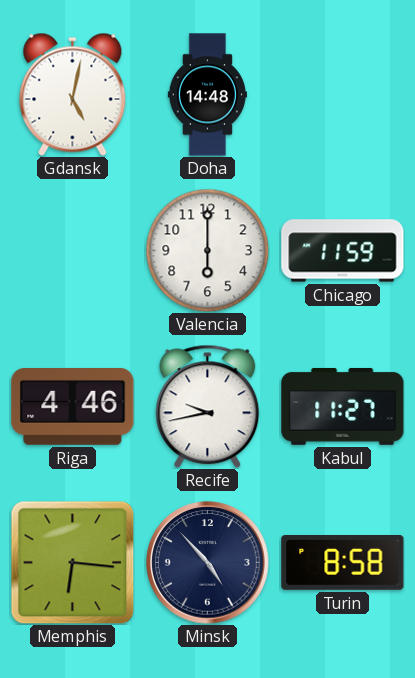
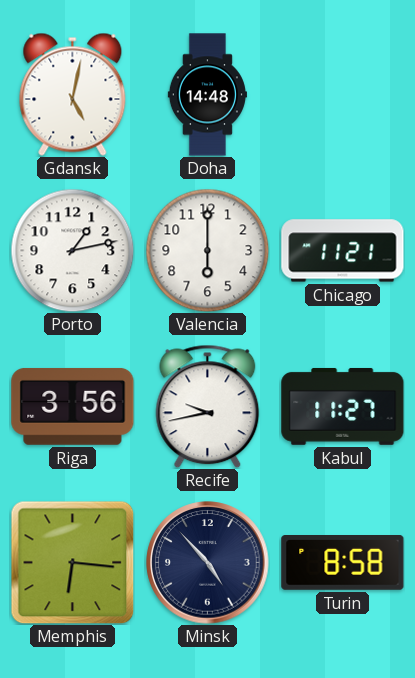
Porto: none -> 1:13 (72, 250)
Chicago: 11:59 -> 11:21 (343, 251)
Riga: 4:46 -> 3:56 (73, 406)
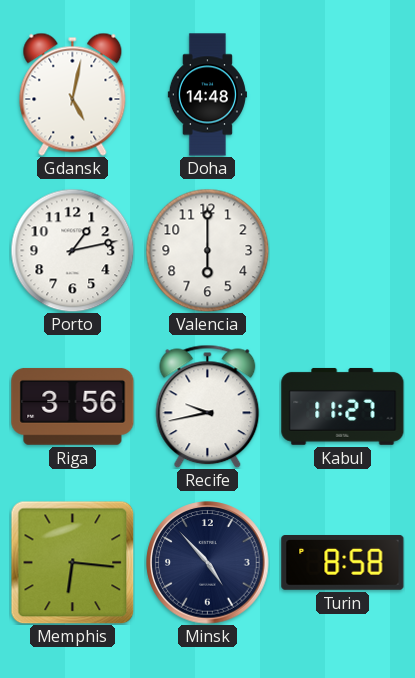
Chicago: 11:21 -> none (343, 251)
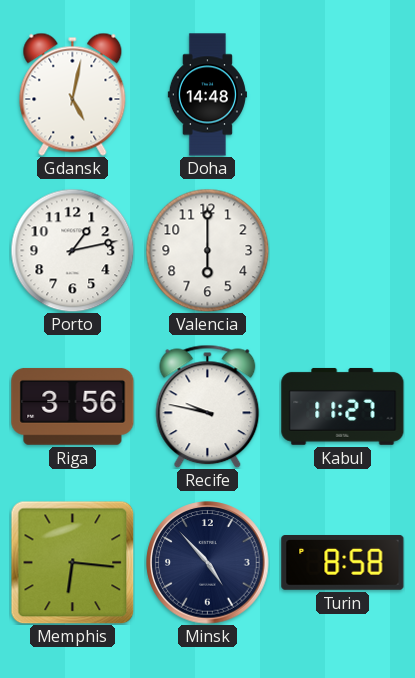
Recife: 9:43 -> 9:47 (208, 406)
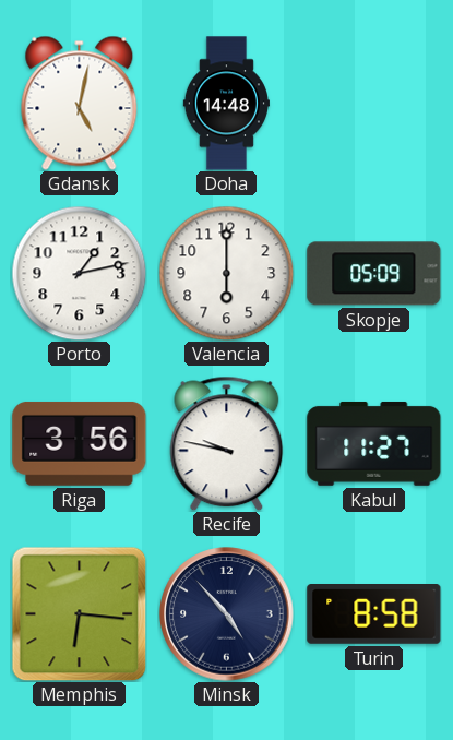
Skopje: none -> 05:09 (374, 274)
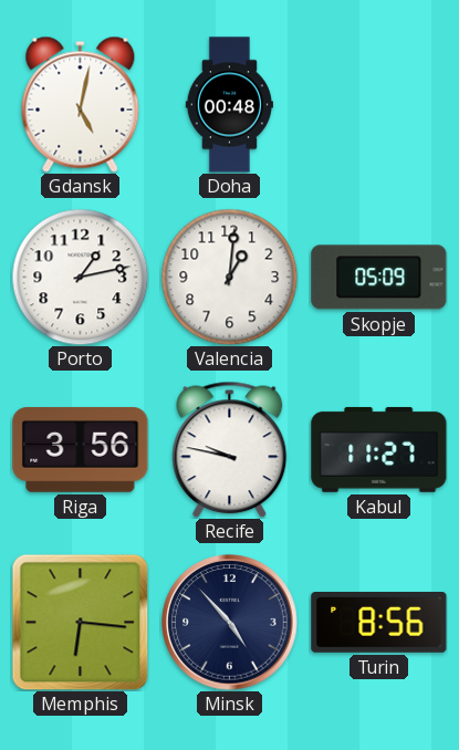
Doha: 14:48 -> 00:48 (229, 105)
Valencia: 6:00 -> 1:01 (229, 277)
Turin: 8:58 -> 8:56 (379, 623)
